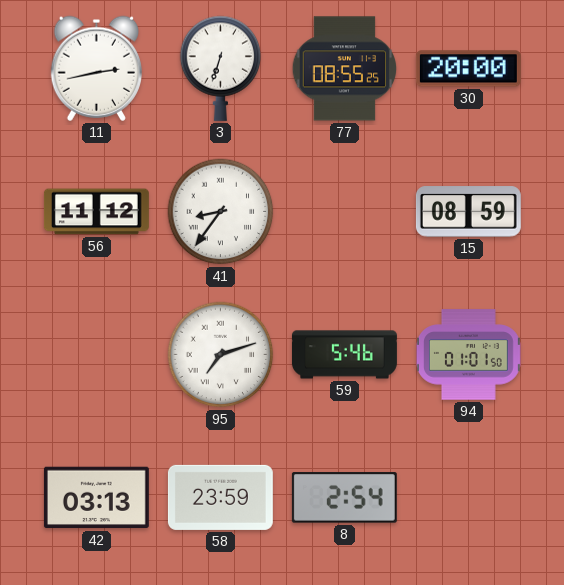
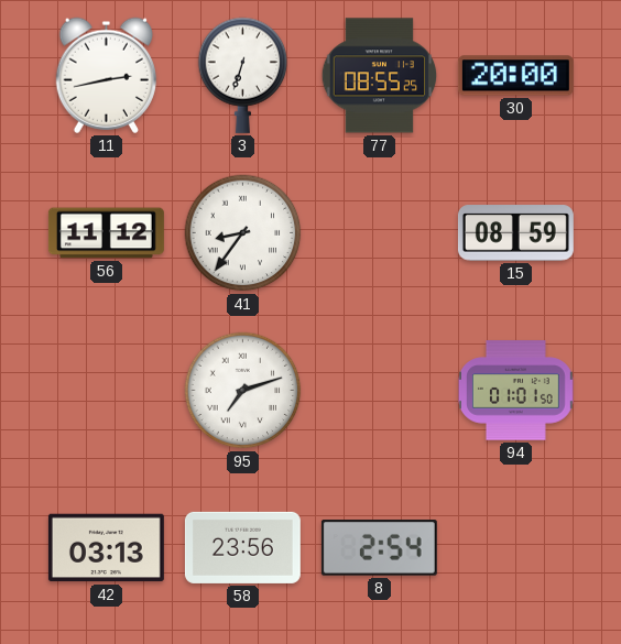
59: 5:46 -> none (344, 355)
58: 23:59 -> 23:56 (242, 547)
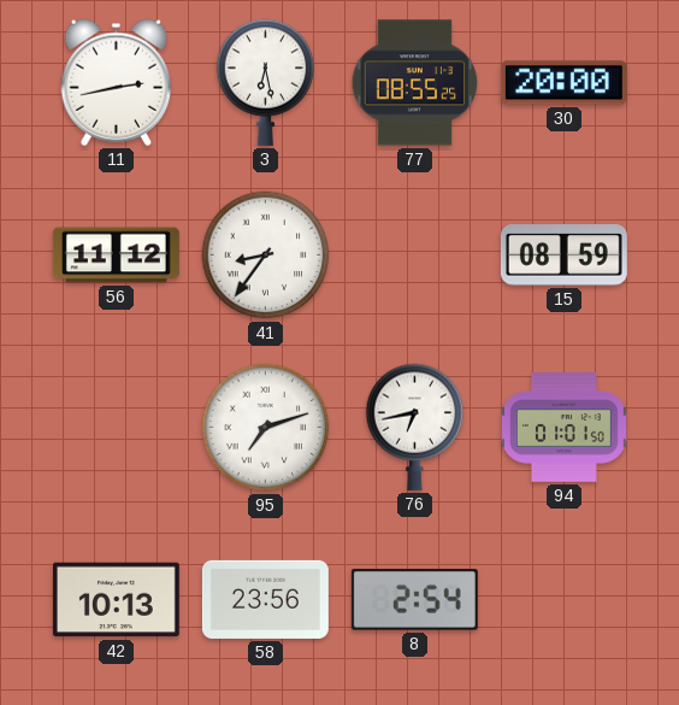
3: 6:33 -> 6:28 (266, 82)
76: none -> 6:43 (415, 427)
42: 03:13 -> 10:13 (116, 600)
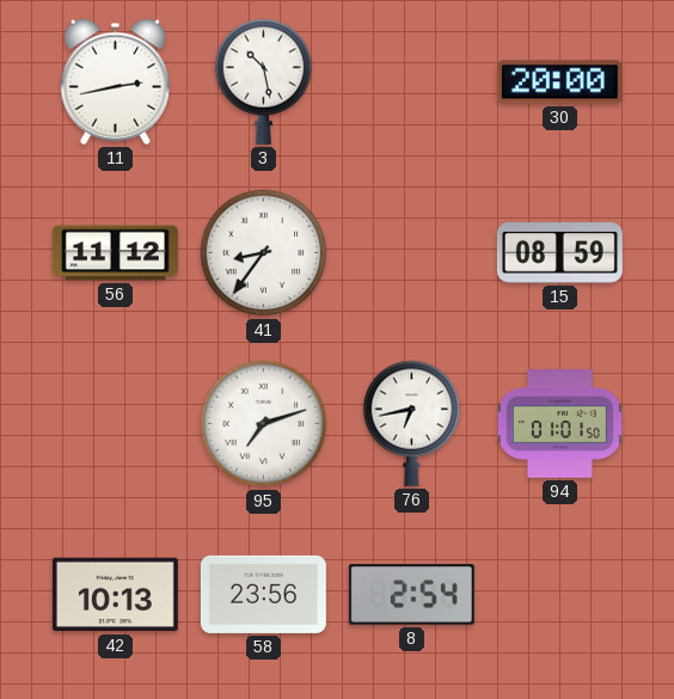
3: 6:28 -> 10:28 (264, 81)
77: 08:55 -> none (415, 83)
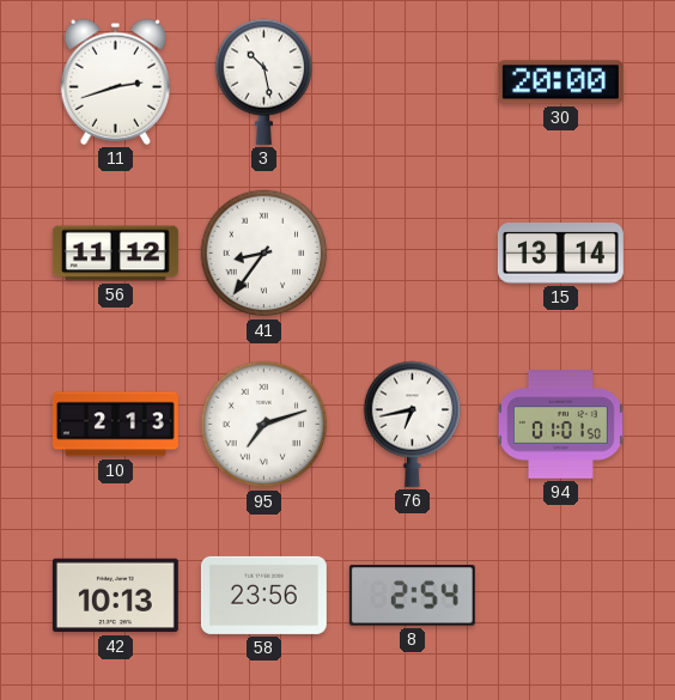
11: 2:43 -> 2:42 (115, 81)
15: 08:59 -> 13:14 (560, 254)
10: none -> 2:13 (115, 425)
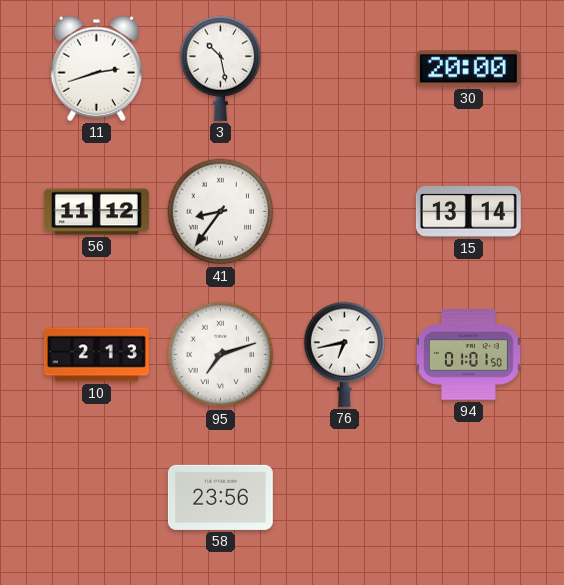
42: 10:13 -> none (115, 596)
8: 2:54 -> none (412, 596)
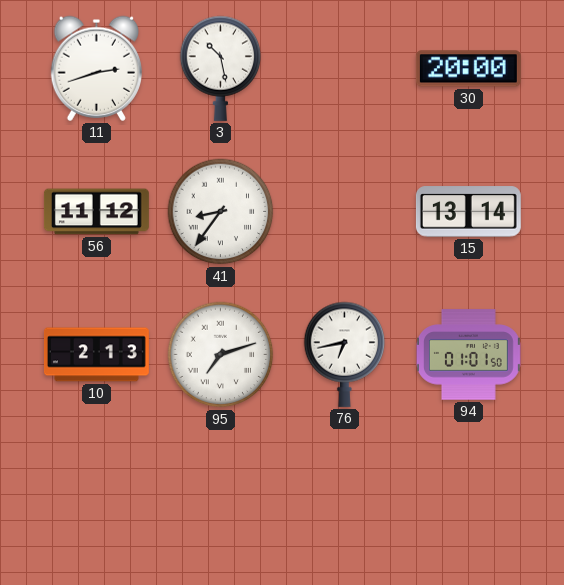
58: 23:56 -> none (220, 497)
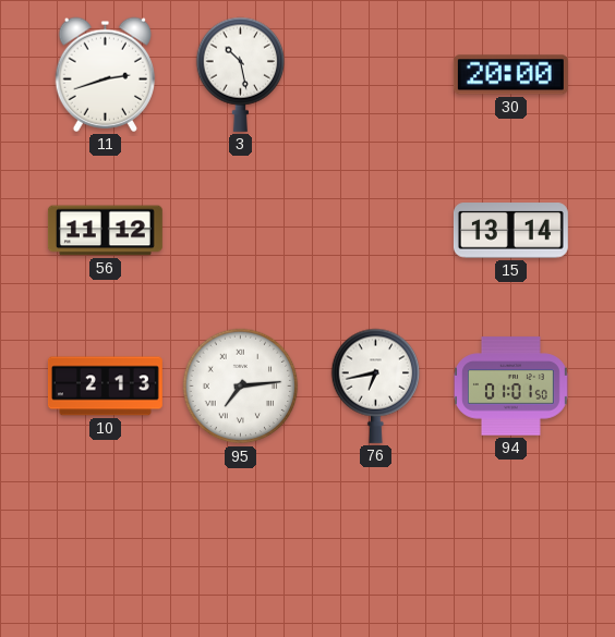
41: 8:36 -> none (221, 212)
95: 7:12 -> 7:14 (241, 387)
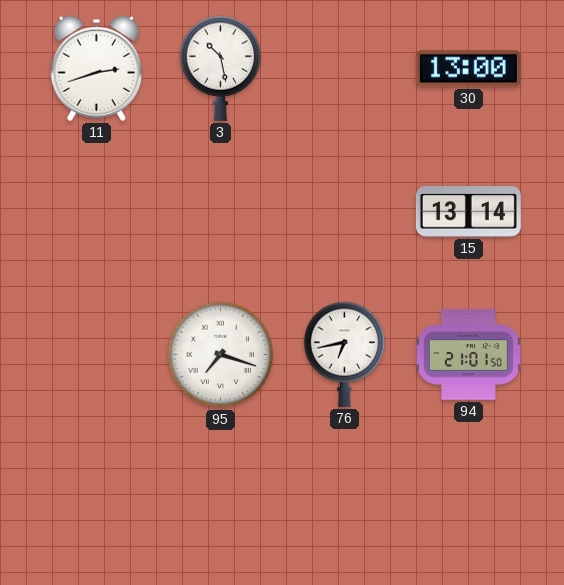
30: 20:00 -> 13:00 (468, 69)
56: 11:12 -> none (105, 231)
10: 2:13 -> none (105, 387)
95: 7:14 -> 7:18 (221, 355)
94: 01:01 -> 21:01 (469, 355)
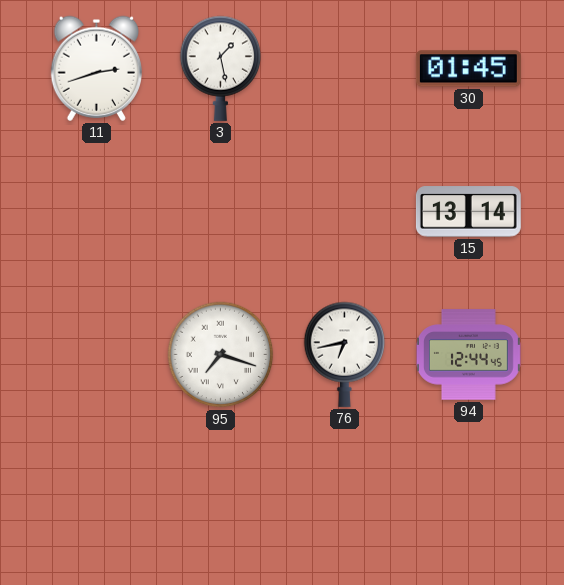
3: 10:28 -> 1:28 (221, 68)
30: 13:00 -> 01:45 (468, 69)
94: 21:01 -> 12:44 (469, 355)
